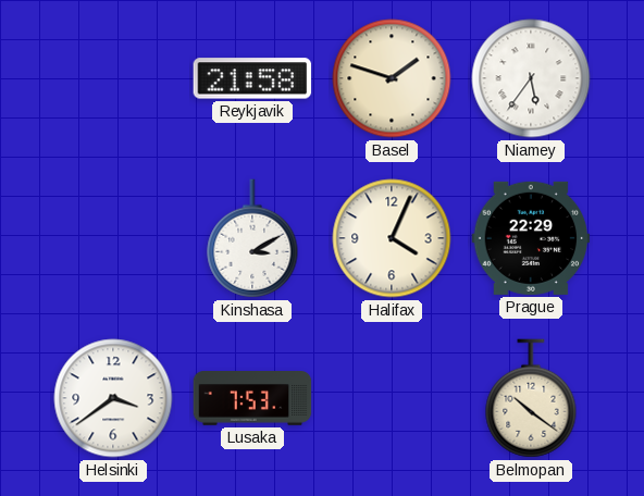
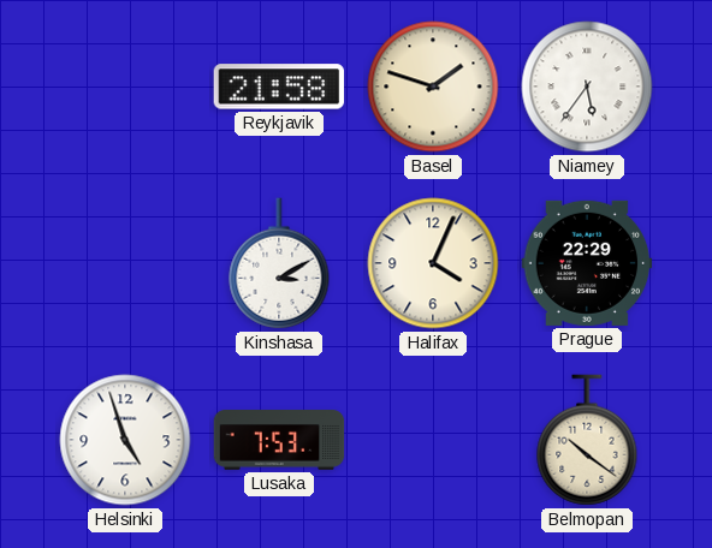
Helsinki: 3:39 -> 4:57 (125, 440)
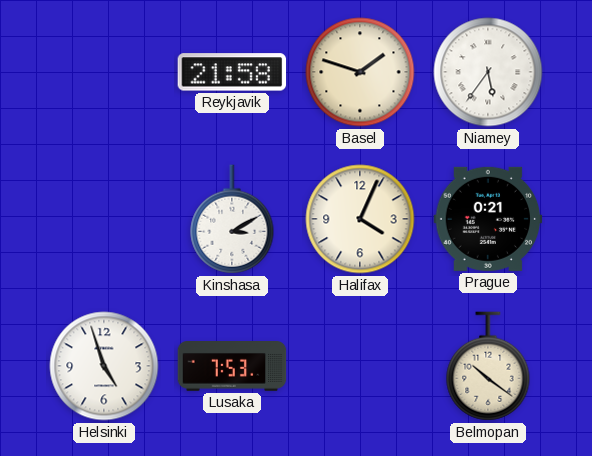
Prague: 22:29 -> 0:21 (488, 219)
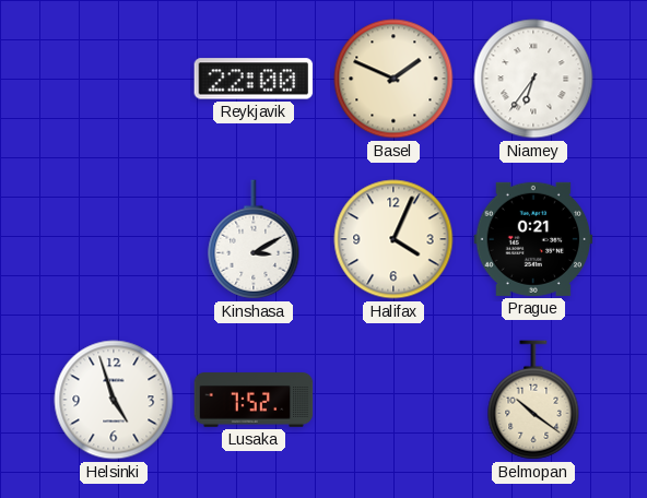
Reykjavik: 21:58 -> 22:00 (254, 79)
Basel: 1:48 -> 1:49 (393, 79)
Niamey: 5:36 -> 6:36 (533, 79)
Lusaka: 7:53 -> 7:52 (254, 400)
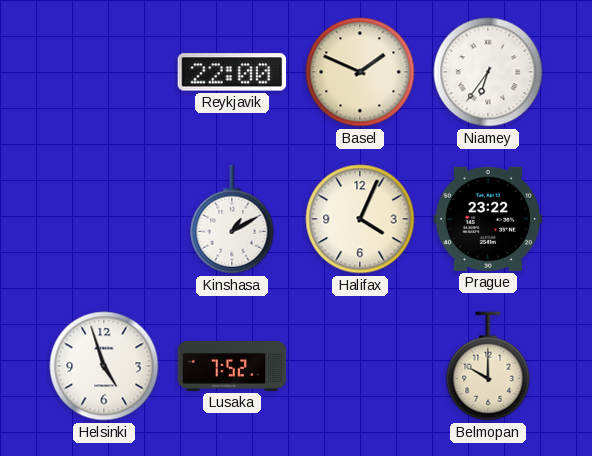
Kinshasa: 3:10 -> 1:10 (232, 219)
Prague: 0:21 -> 23:22 (488, 219)
Belmopan: 10:21 -> 10:00 (488, 366)
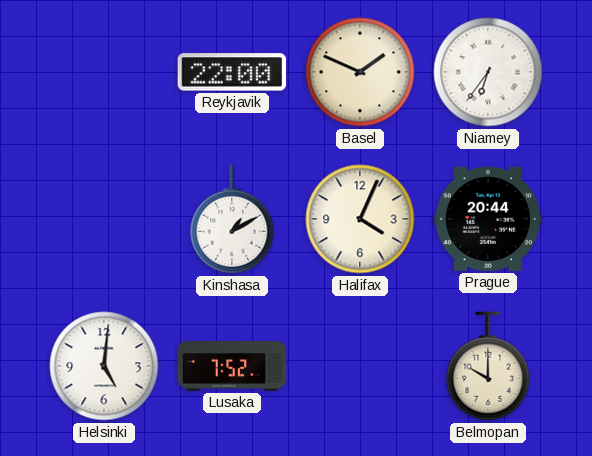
Prague: 23:22 -> 20:44 (488, 219)
Helsinki: 4:57 -> 5:01 (104, 366)
